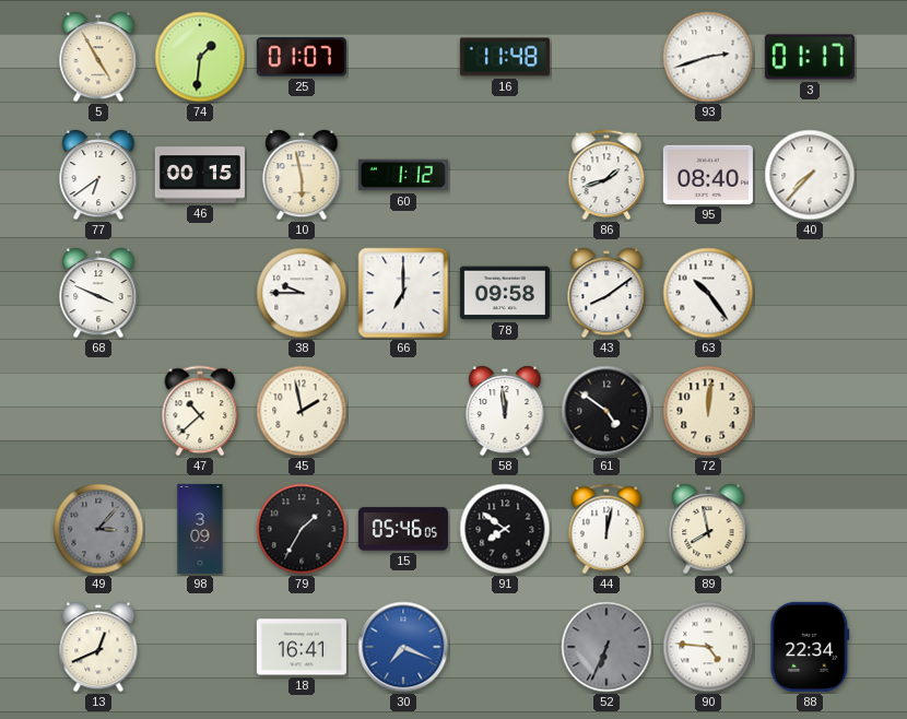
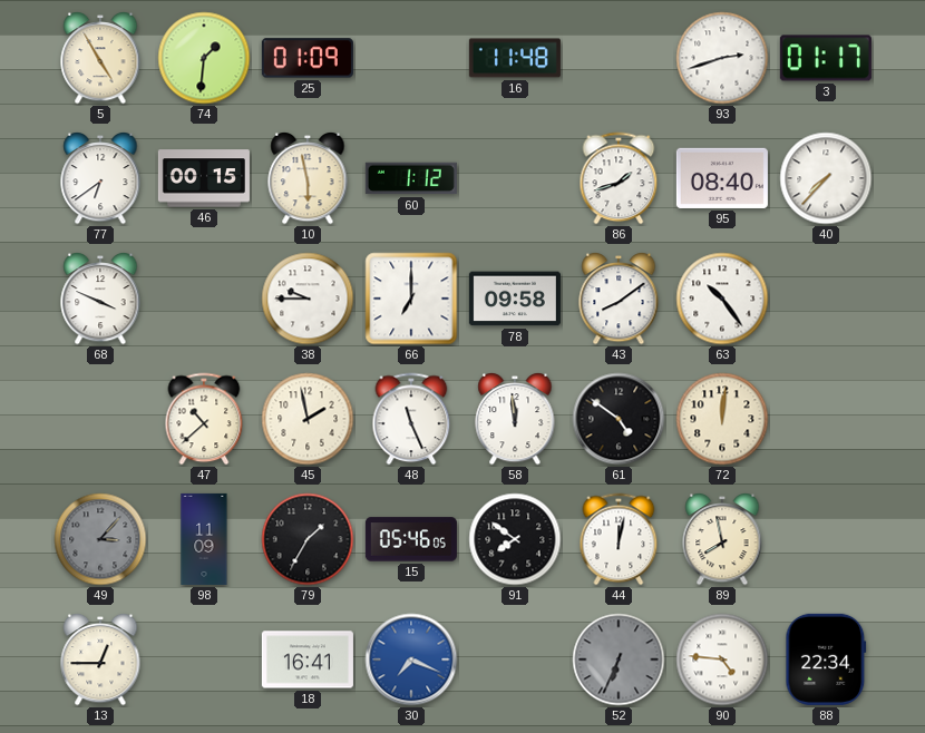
25: 01:07 -> 01:09 (308, 58)
48: none -> 11:26 (411, 419)
98: 3:09 -> 11:09 (204, 539)
13: 12:41 -> 12:45 (100, 659)
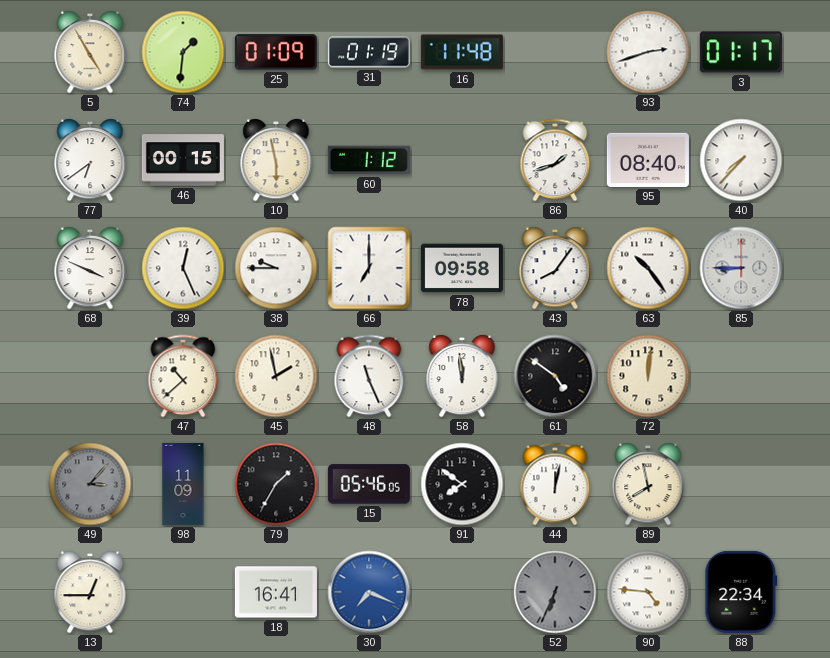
31: none -> 01:19 (369, 52)
39: none -> 12:26 (183, 268)
43: 8:09 -> 8:06 (555, 268)
85: none -> 8:45 (741, 268)
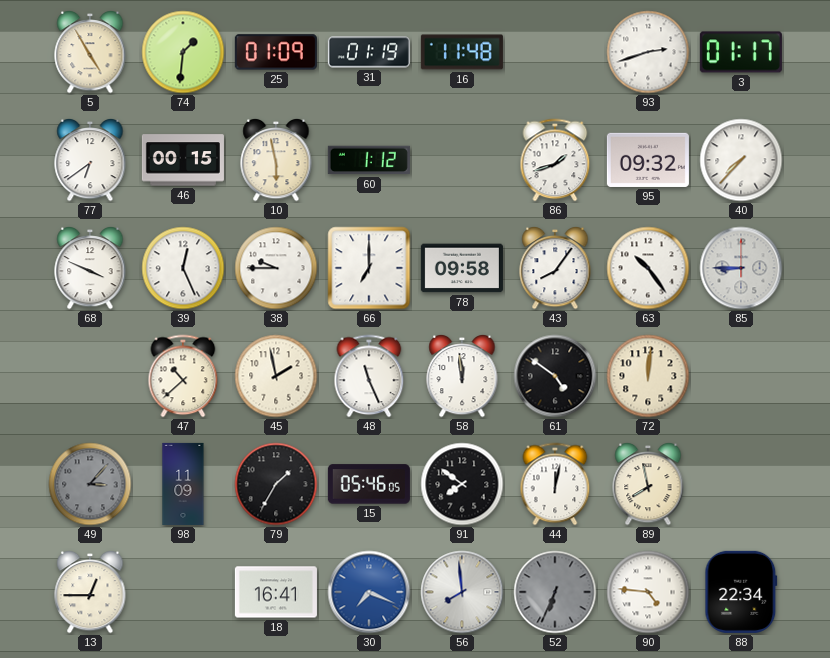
95: 08:40 -> 09:32 (648, 160)
56: none -> 7:59 (462, 592)
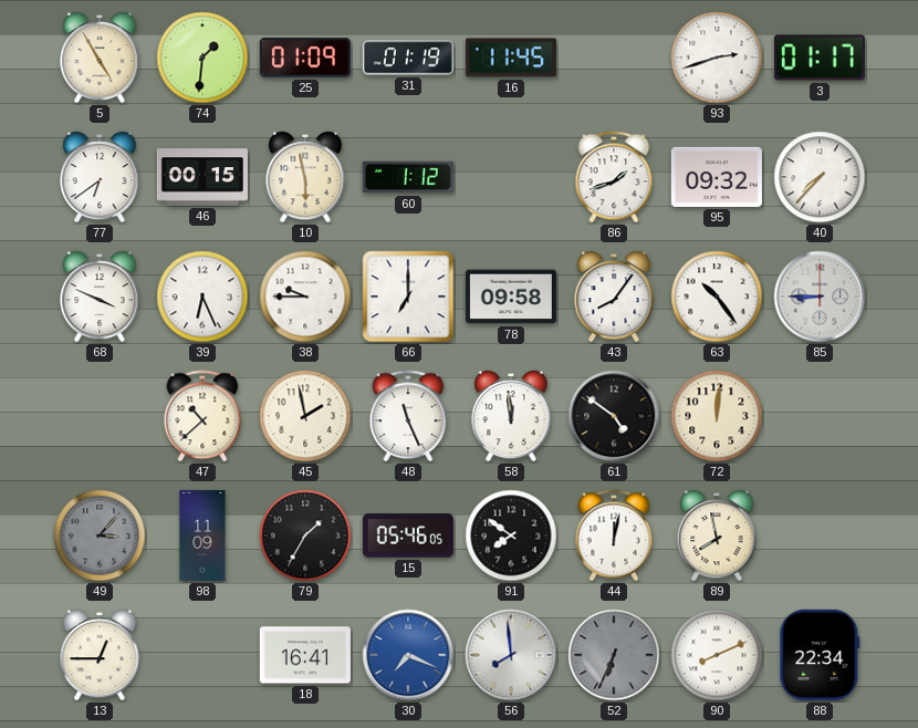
16: 11:48 -> 11:45 (511, 58)
39: 12:26 -> 6:26 (202, 297)
90: 4:46 -> 8:11 (717, 655)
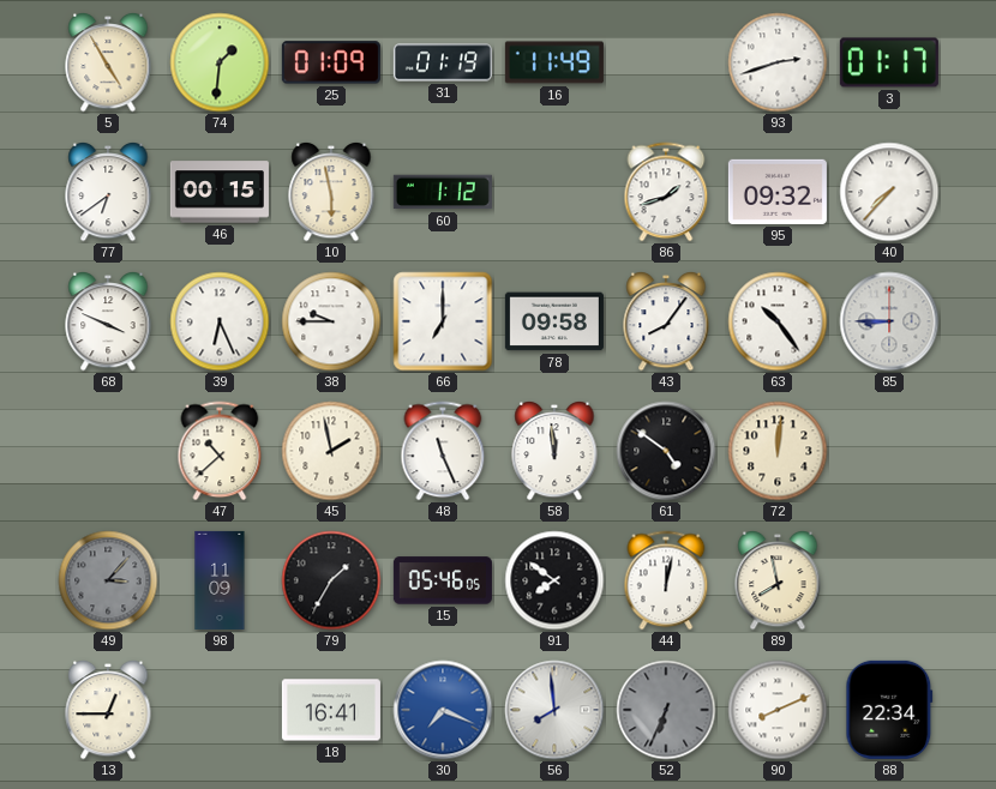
16: 11:45 -> 11:49 (554, 62)
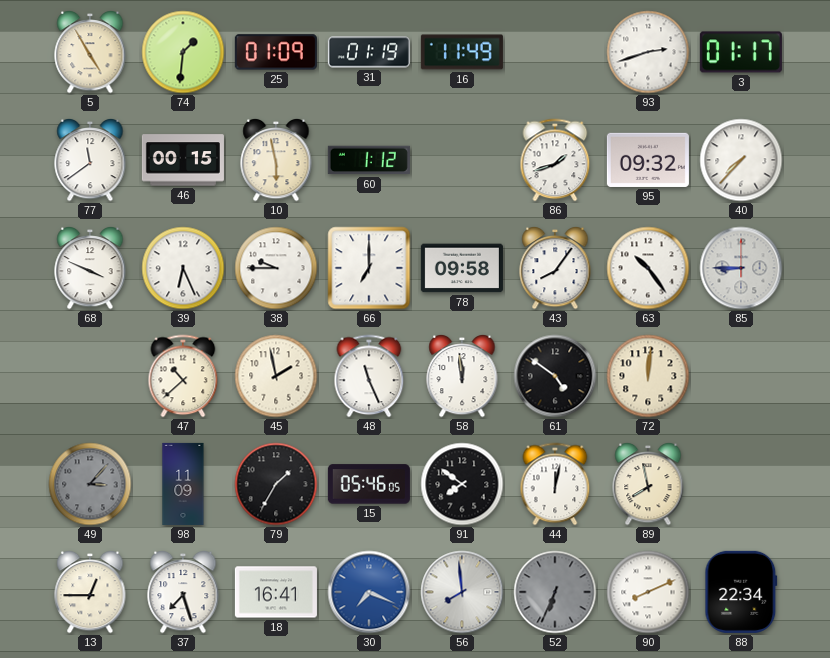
77: 6:39 -> 11:39 (90, 160)
37: none -> 7:27 (183, 592)
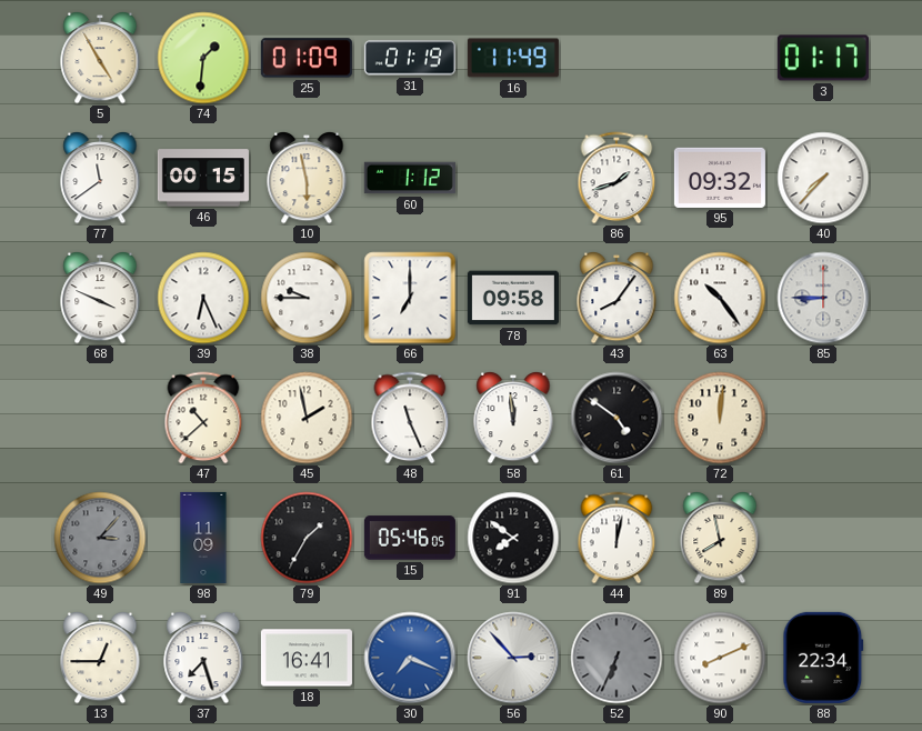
93: 2:42 -> none (648, 52)
56: 7:59 -> 2:53 (513, 658)
